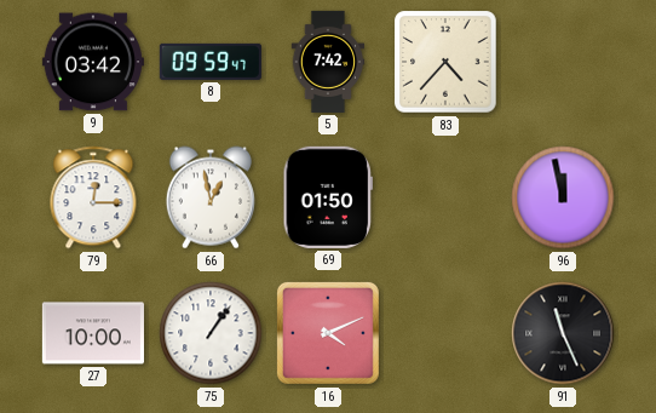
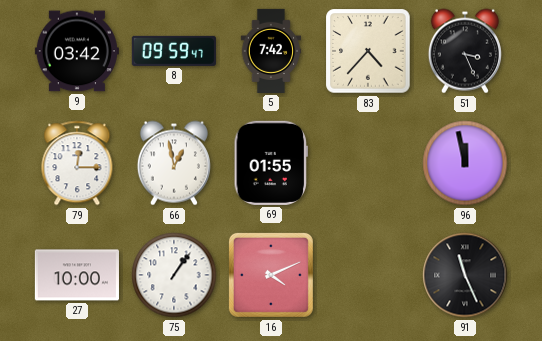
51: none -> 3:26 (465, 51)
69: 01:50 -> 01:55 (270, 163)
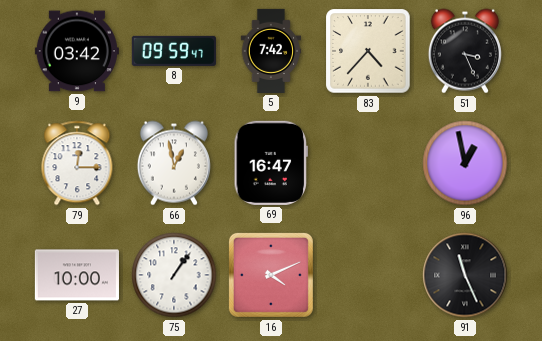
69: 01:55 -> 16:47 (270, 163)
96: 11:58 -> 12:58 (465, 163)
